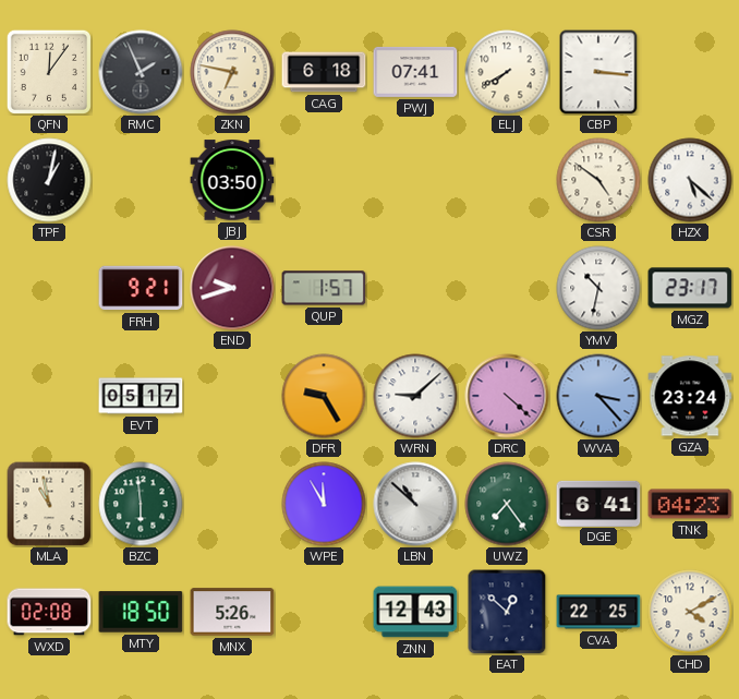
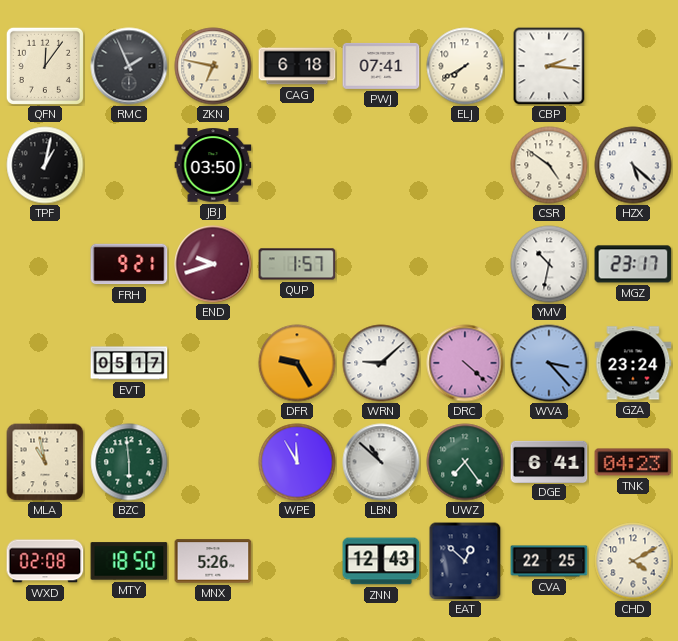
CBP: 3:16 -> 2:16 (549, 66)
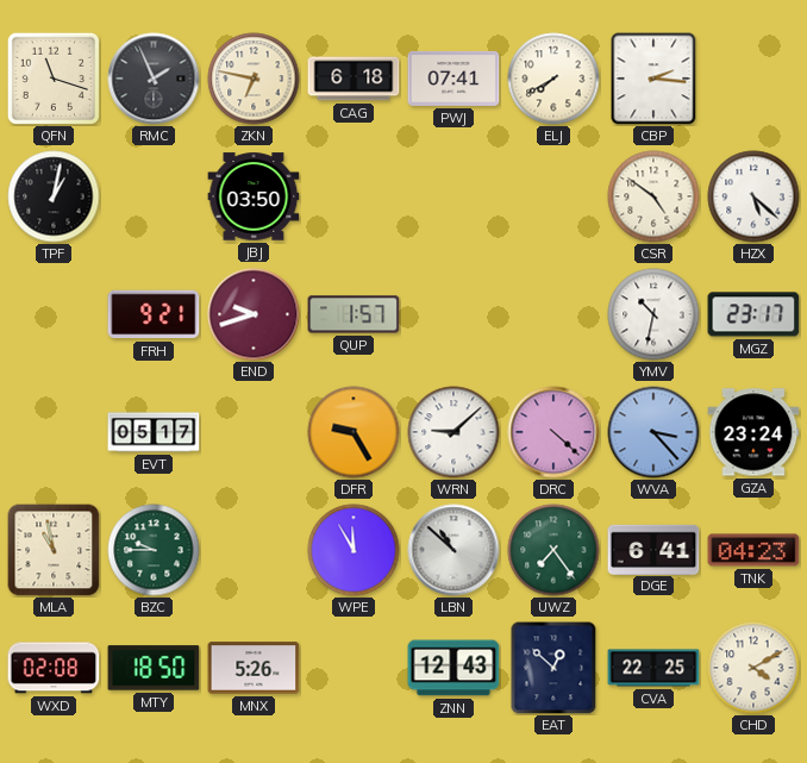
QFN: 12:06 -> 11:18 (54, 79)
BZC: 5:59 -> 9:45 (154, 550)
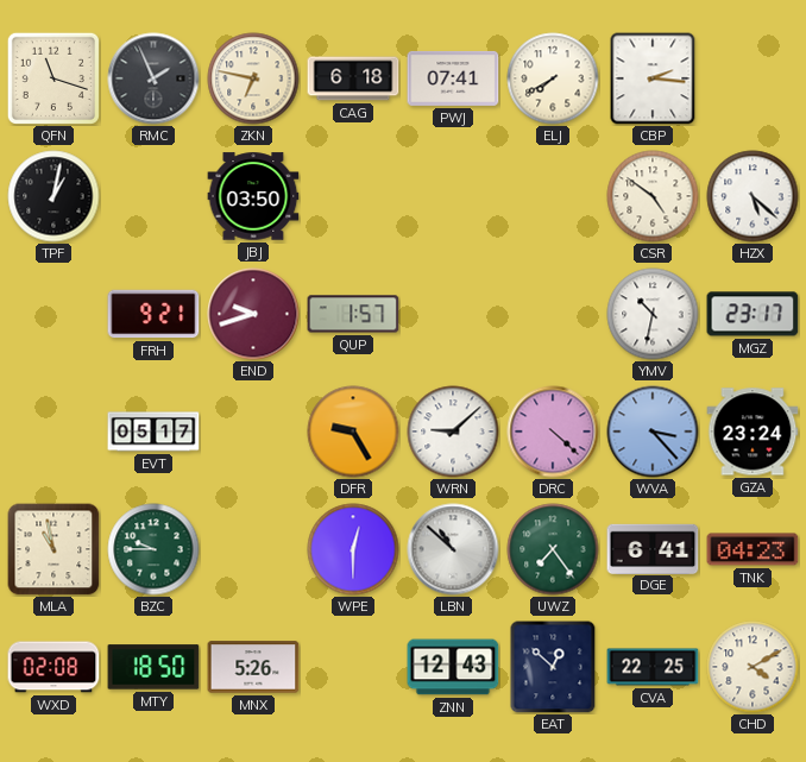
WPE: 11:55 -> 12:30 (353, 549)
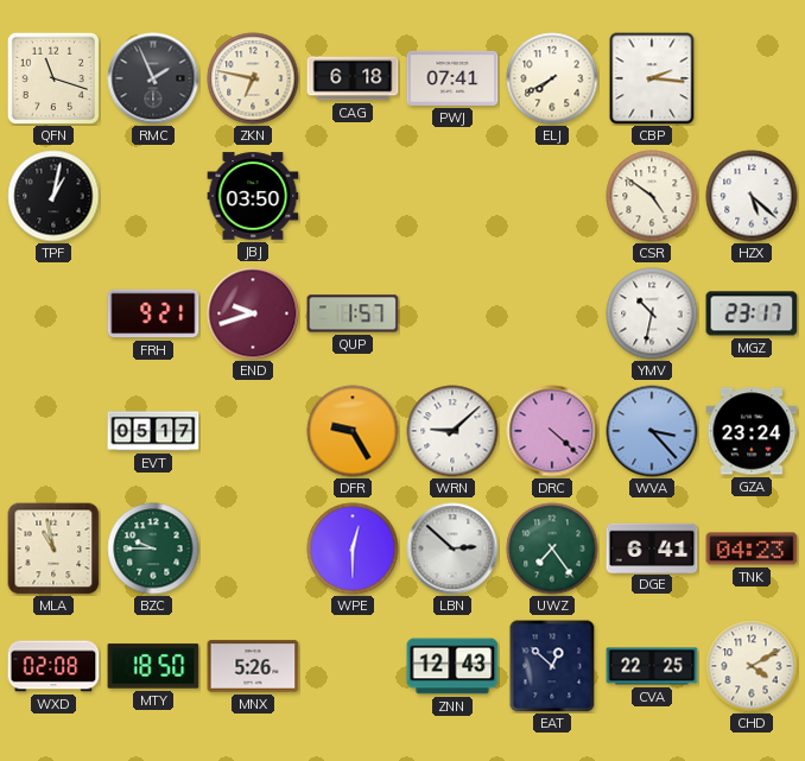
LBN: 10:52 -> 2:52 (452, 548)
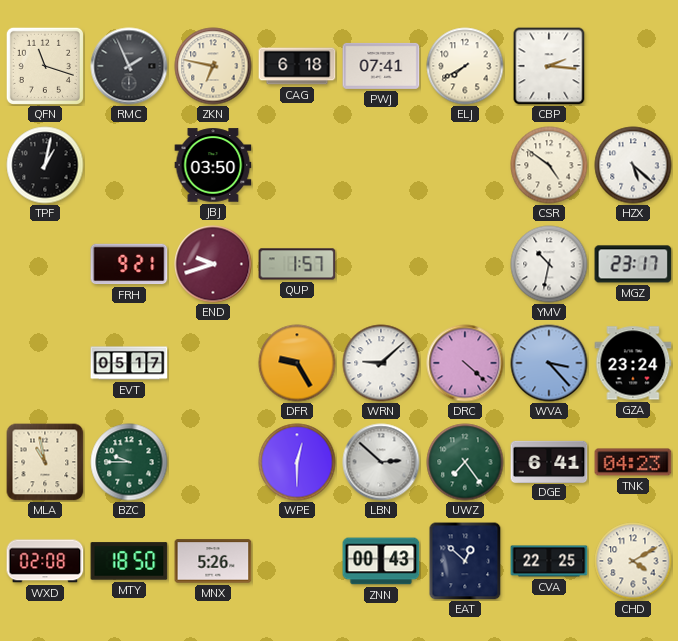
ZNN: 12:43 -> 00:43 (381, 561)
